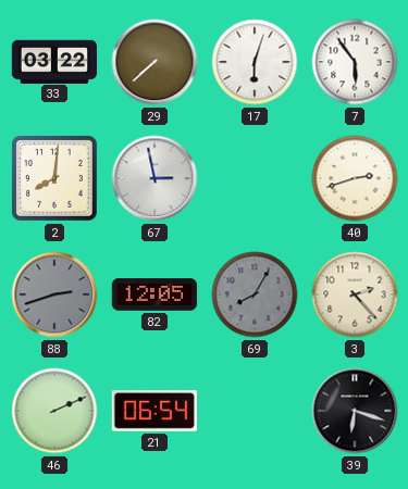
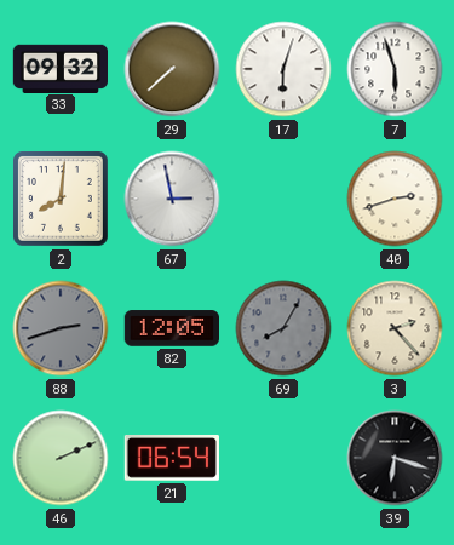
33: 03:22 -> 09:32 (61, 68)
7: 5:54 -> 5:57 (395, 69)
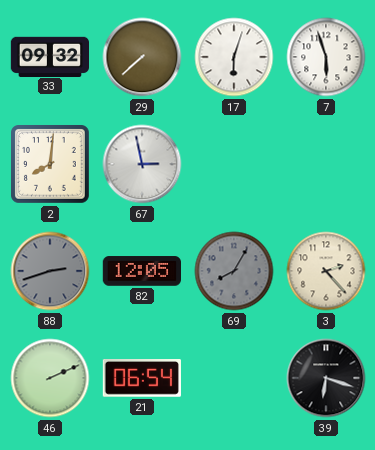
40: 2:42 -> none (395, 199)
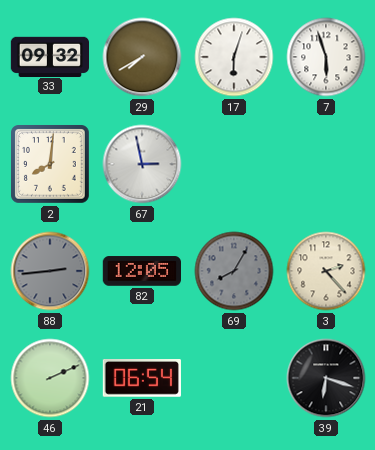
29: 7:38 -> 7:40 (142, 57)
88: 2:42 -> 2:44 (50, 271)
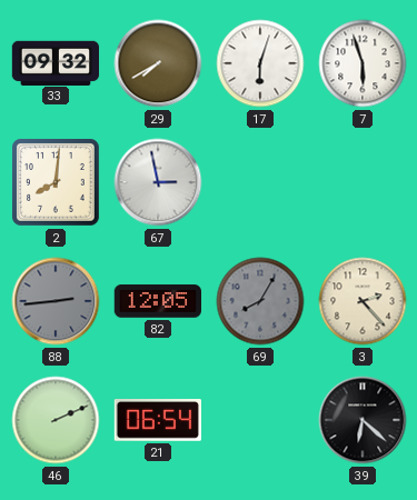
39: 6:18 -> 6:22 (363, 420)
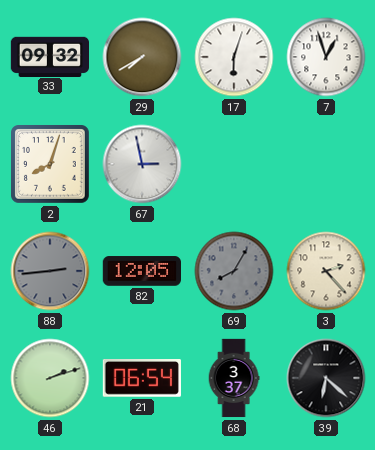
7: 5:57 -> 12:57 (326, 57)
2: 8:01 -> 8:03 (51, 165)
46: 2:11 -> 2:12 (50, 378)
68: none -> 3:37 (234, 378)
